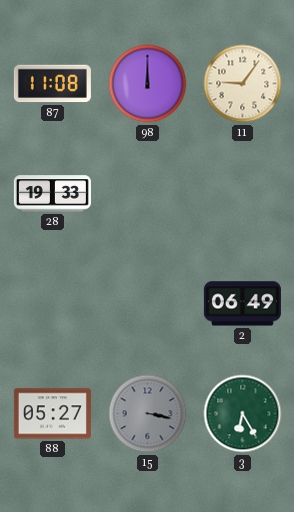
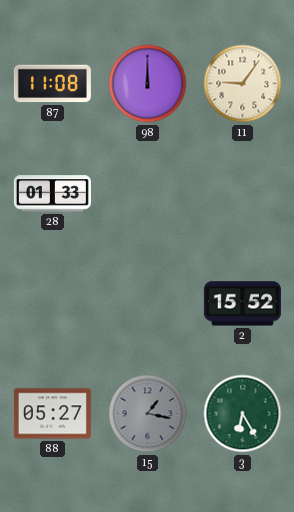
28: 19:33 -> 01:33 (52, 194)
2: 06:49 -> 15:52 (242, 304)
15: 3:17 -> 1:17 (148, 414)
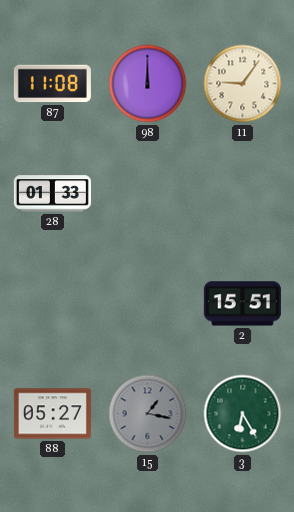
2: 15:52 -> 15:51 (242, 304)
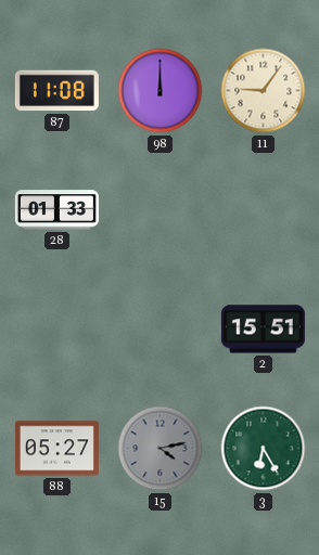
15: 1:17 -> 4:13 (161, 449)
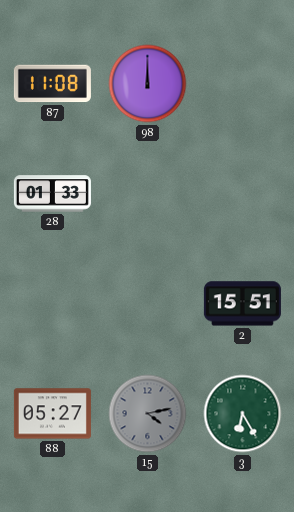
11: 9:06 -> none (264, 91)
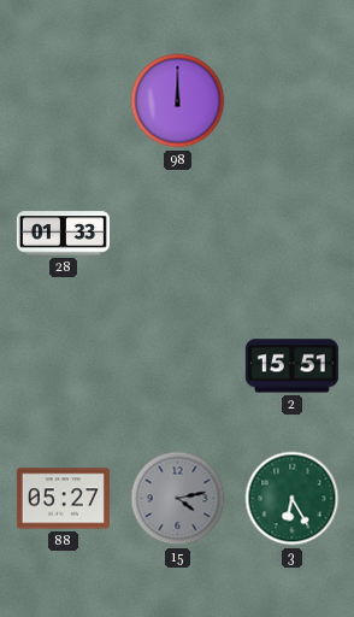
87: 11:08 -> none (52, 84)
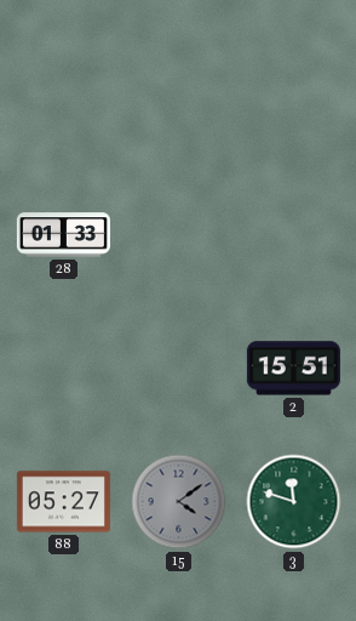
98: 12:00 -> none (178, 101)
15: 4:13 -> 4:09 (179, 502)
3: 6:25 -> 11:48 (294, 502)
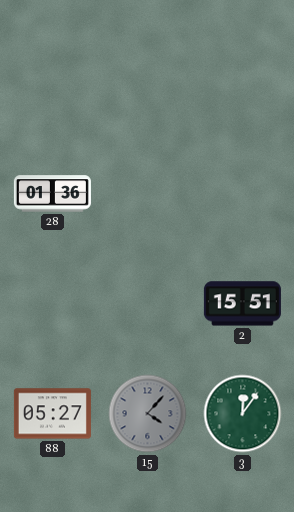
28: 01:33 -> 01:36 (52, 194)
15: 4:09 -> 4:07 (148, 414)
3: 11:48 -> 12:06 (243, 414)
